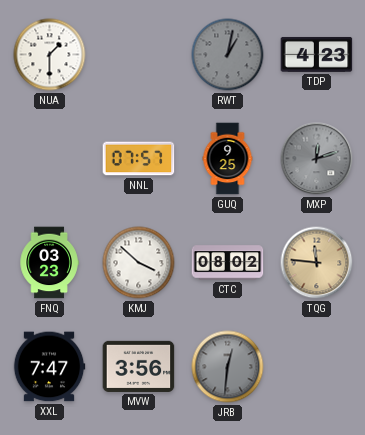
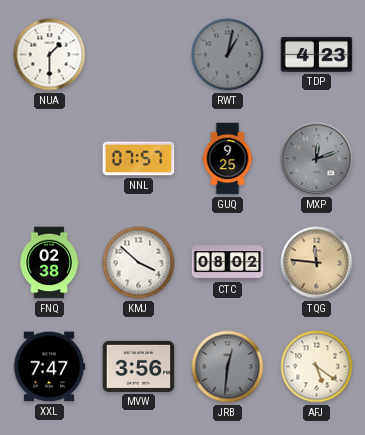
FNQ: 03:23 -> 02:38 (49, 263)
AFJ: none -> 5:21 (317, 367)
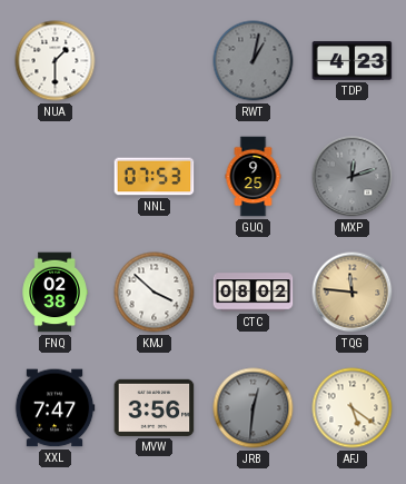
NNL: 07:57 -> 07:53 (155, 177)
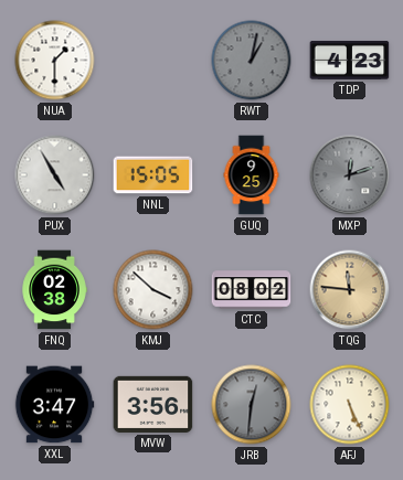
PUX: none -> 4:55 (55, 175)
NNL: 07:53 -> 15:05 (153, 175)
XXL: 7:47 -> 3:47 (54, 405)
AFJ: 5:21 -> 5:26 (350, 405)
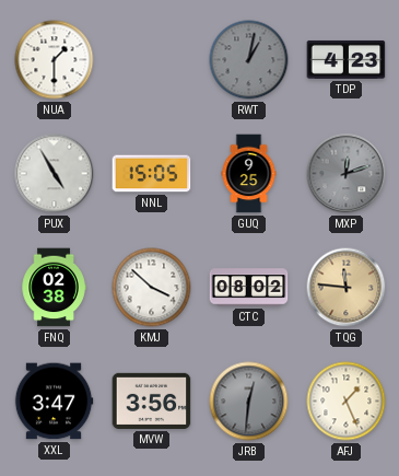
AFJ: 5:26 -> 1:26 (347, 402)
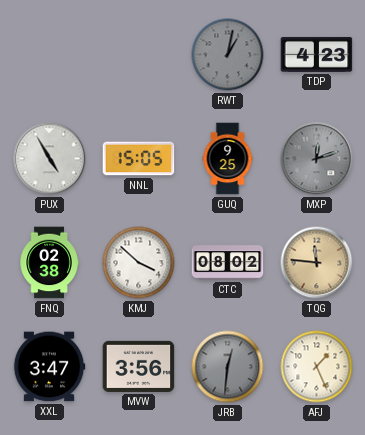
NUA: 1:30 -> none (55, 60)
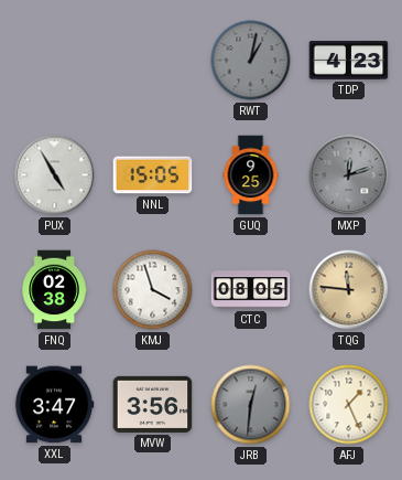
KMJ: 3:52 -> 3:57 (153, 290)
CTC: 08:02 -> 08:05 (251, 290)
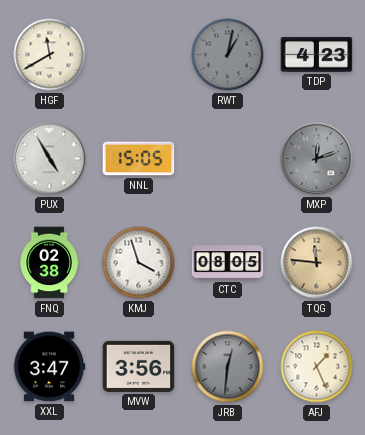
HGF: none -> 11:40 (50, 55)
GUQ: 9:25 -> none (251, 175)
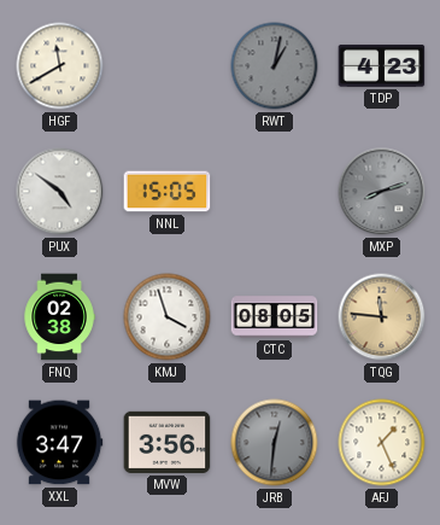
PUX: 4:55 -> 4:51 (60, 192)
MXP: 12:12 -> 8:12 (382, 192)
